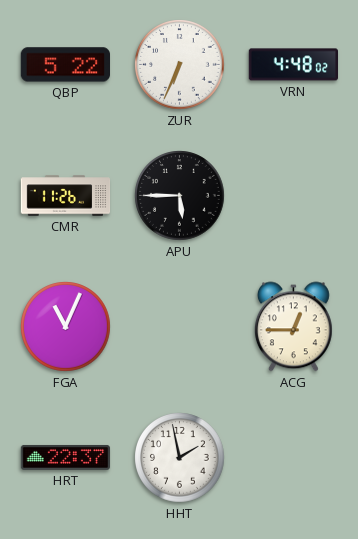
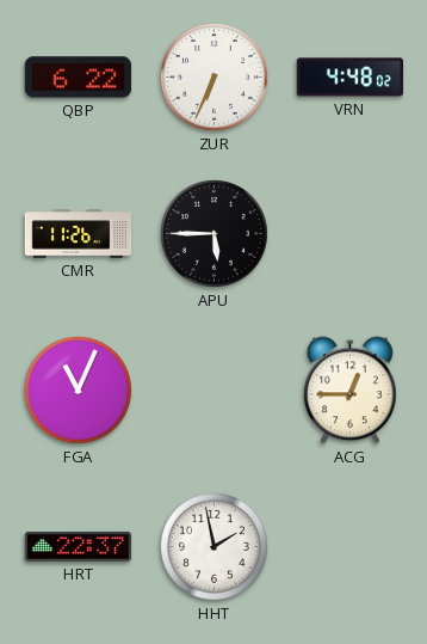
QBP: 5:22 -> 6:22 (78, 78)
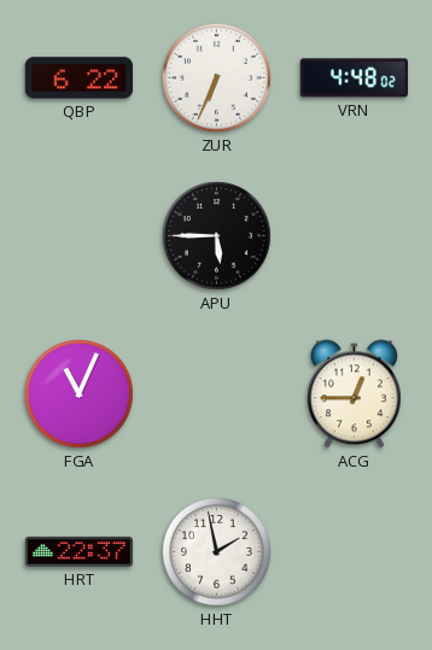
CMR: 11:26 -> none (79, 234)
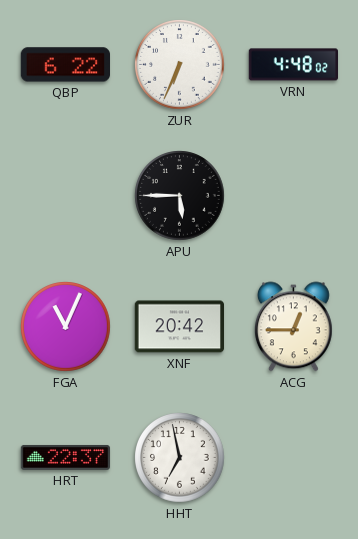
XNF: none -> 20:42 (179, 327)
HHT: 1:58 -> 6:58 (180, 458)
